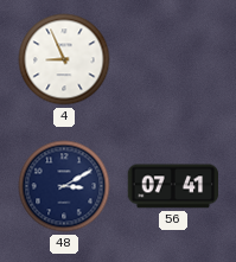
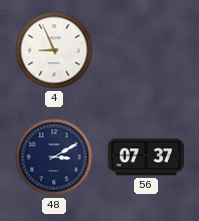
56: 07:41 -> 07:37 (146, 157)
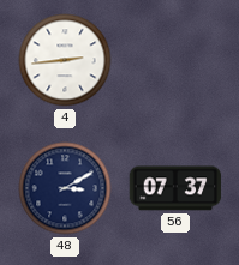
4: 8:56 -> 2:44 (65, 60)
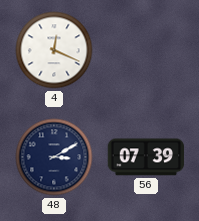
4: 2:44 -> 12:19 (54, 50)
56: 07:37 -> 07:39 (146, 157)
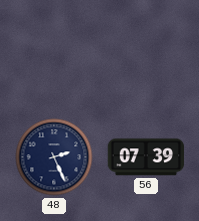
4: 12:19 -> none (54, 50)
48: 3:10 -> 2:26 (54, 157)
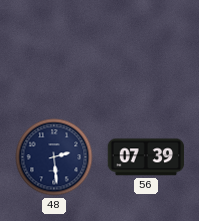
48: 2:26 -> 2:29 (54, 157)
